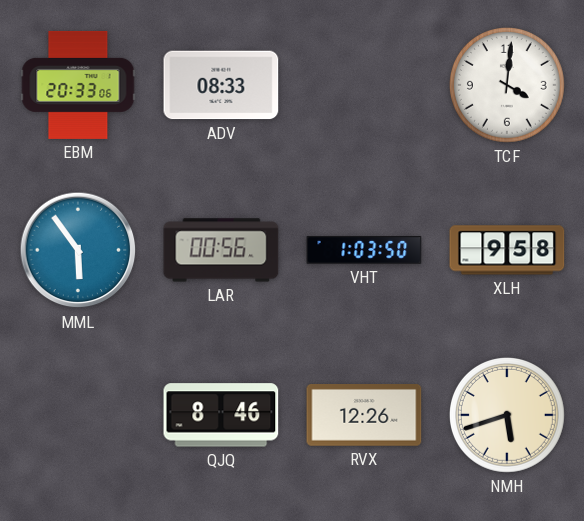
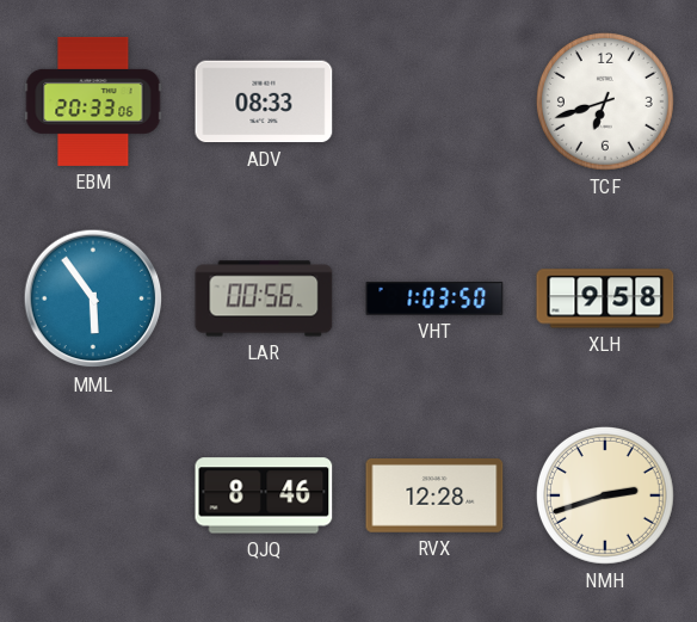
TCF: 4:01 -> 6:42 (605, 101)
RVX: 12:26 -> 12:28 (434, 497)
NMH: 5:42 -> 2:42 (605, 495)
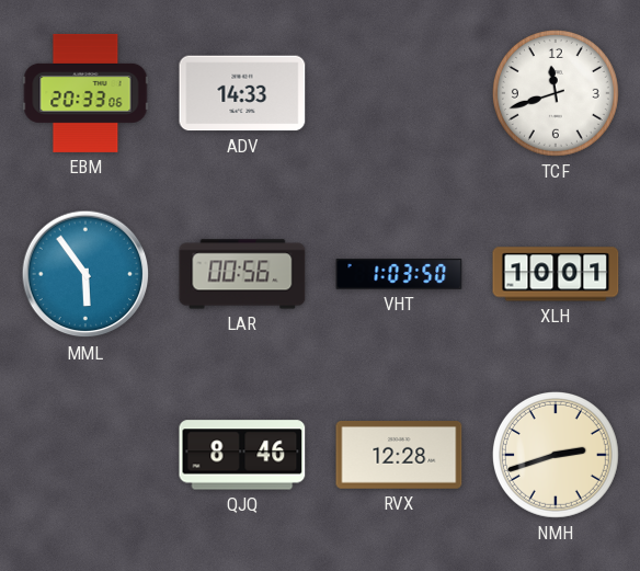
ADV: 08:33 -> 14:33 (242, 93)
TCF: 6:42 -> 11:42 (556, 93)
XLH: 9:58 -> 10:01 (556, 274)
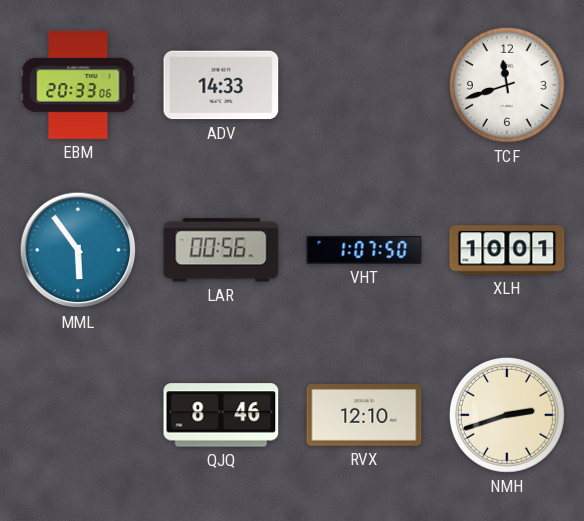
VHT: 1:03 -> 1:07 (364, 250)
RVX: 12:28 -> 12:10 (364, 416)
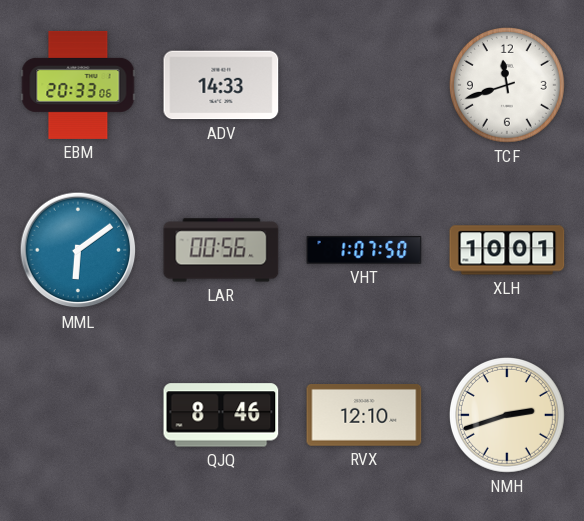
MML: 5:54 -> 6:09 (78, 250)
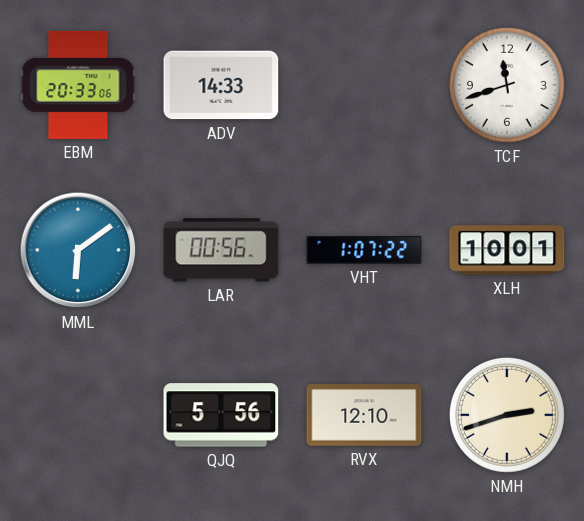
VHT: 1:07:50 -> 1:07:22 (364, 250)
QJQ: 8:46 -> 5:56 (221, 415)
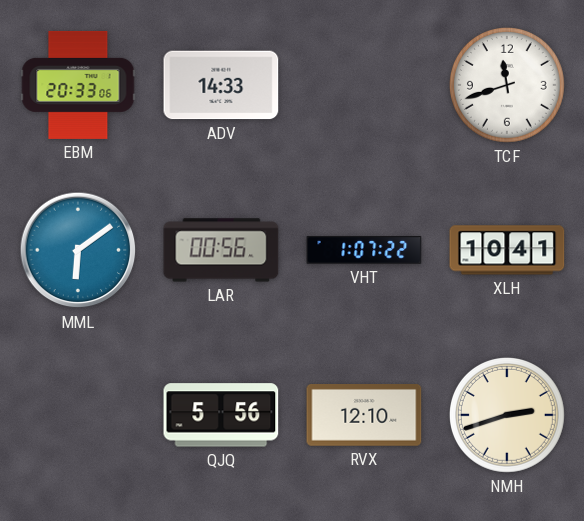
XLH: 10:01 -> 10:41 (507, 250)
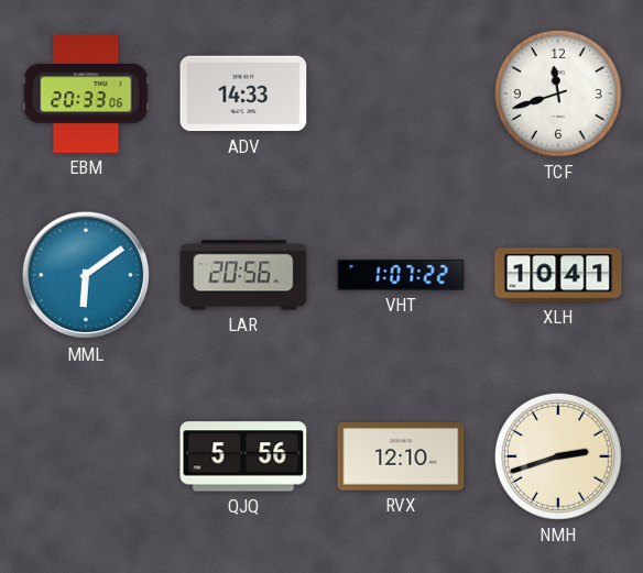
LAR: 00:56 -> 20:56 (243, 275)
